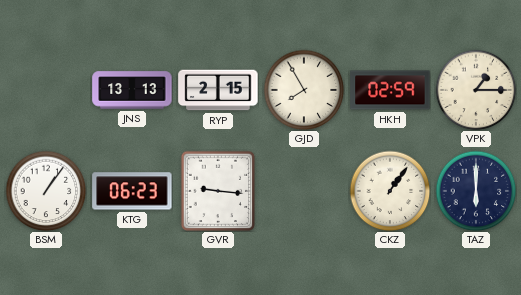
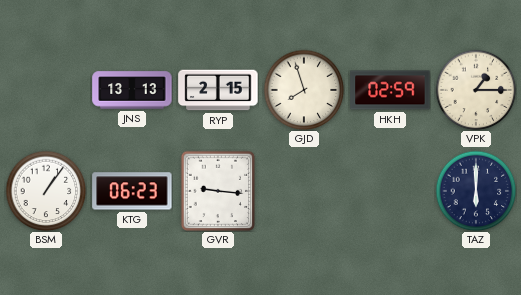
GJD: 7:55 -> 7:57 (304, 90)
CKZ: 1:06 -> none (390, 191)
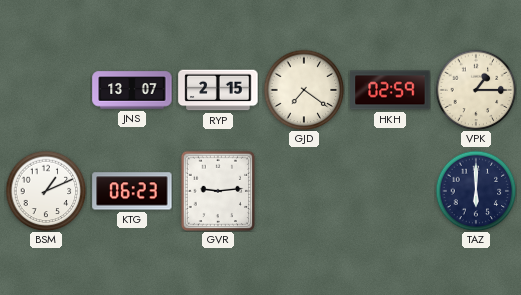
JNS: 13:13 -> 13:07 (132, 90)
GJD: 7:57 -> 7:21 (304, 90)
BSM: 1:06 -> 1:11 (46, 191)
GVR: 9:16 -> 9:14 (218, 191)
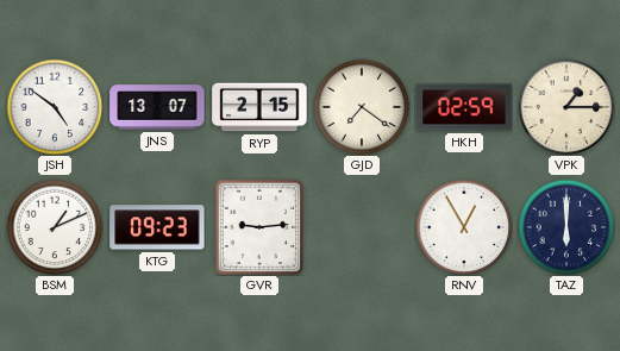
JSH: none -> 4:51 (55, 107)
KTG: 06:23 -> 09:23 (157, 227)
RNV: none -> 12:55 (464, 227)
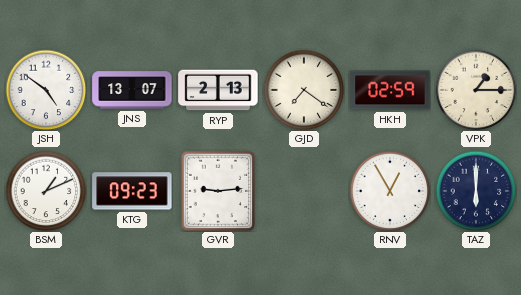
RYP: 2:15 -> 2:13 (218, 90)
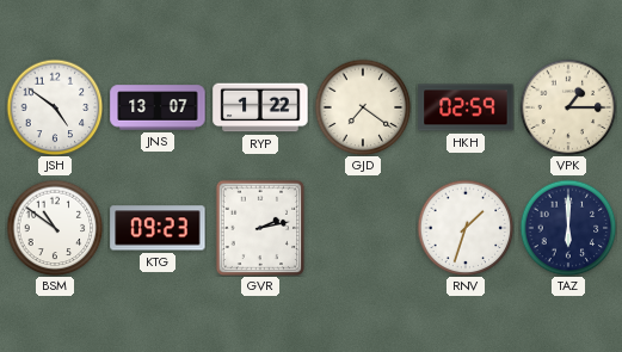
RYP: 2:13 -> 1:22 (260, 107)
BSM: 1:11 -> 10:51 (55, 228)
GVR: 9:14 -> 2:13 (260, 228)
RNV: 12:55 -> 1:33 (466, 228)
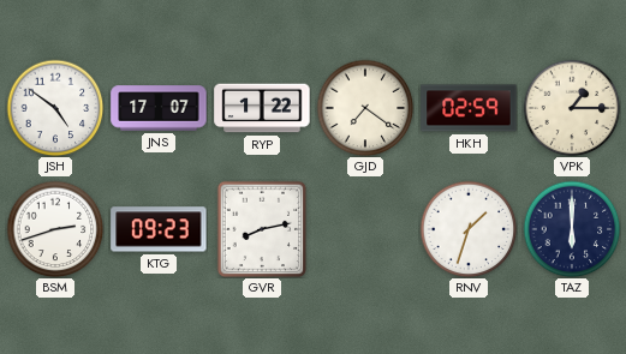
JNS: 13:07 -> 17:07 (159, 108)
BSM: 10:51 -> 2:42 (55, 229)
GVR: 2:13 -> 8:13 (262, 229)
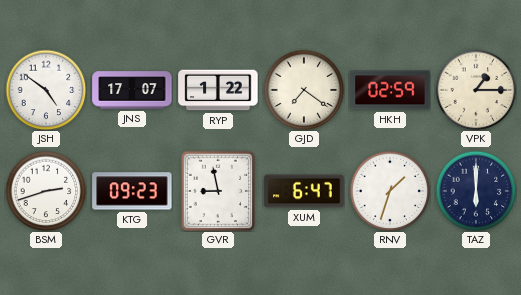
GVR: 8:13 -> 8:58 (218, 191)
XUM: none -> 6:47 (304, 191)
